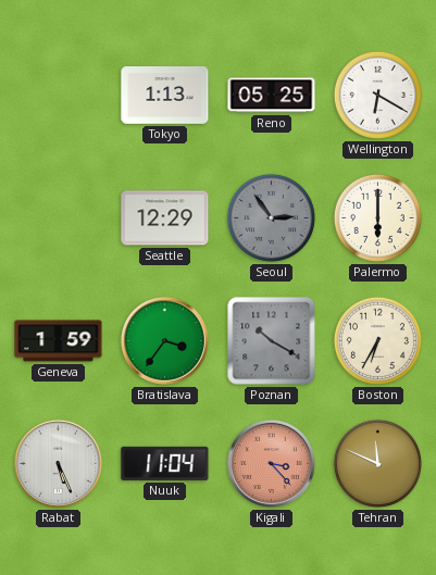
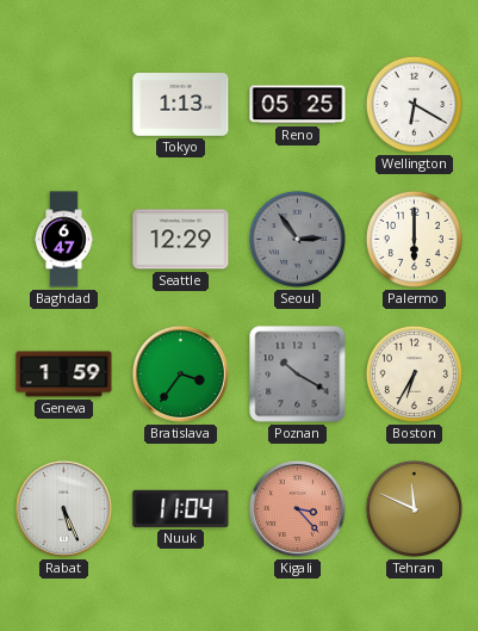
Baghdad: none -> 6:47 (64, 240)
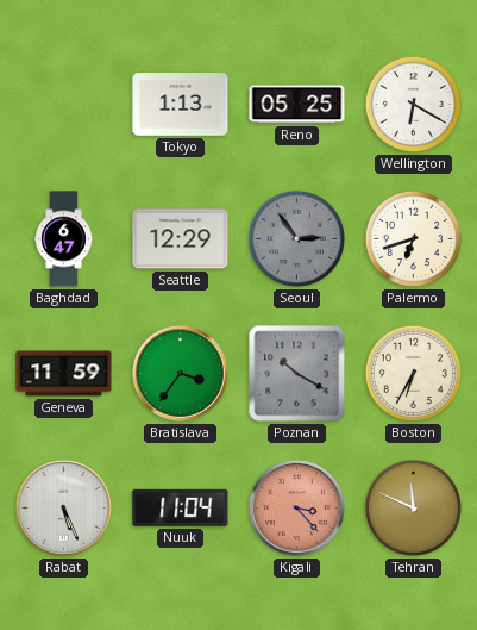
Palermo: 6:00 -> 6:42 (413, 238)
Geneva: 1:59 -> 11:59 (64, 374)
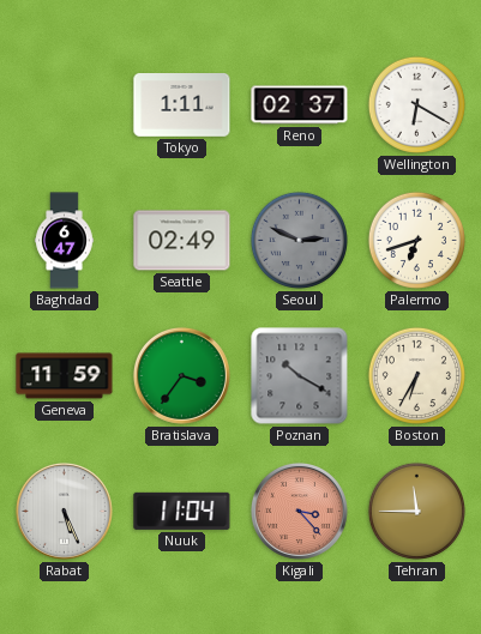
Tokyo: 1:13 -> 1:11 (182, 105)
Reno: 05:25 -> 02:37 (300, 105)
Seattle: 12:29 -> 02:49 (182, 241)
Seoul: 2:54 -> 2:49 (299, 240)
Tehran: 11:49 -> 11:45 (416, 511)
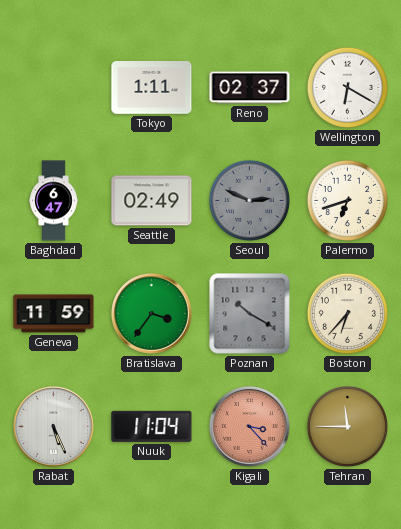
Boston: 6:35 -> 6:37 (347, 313)
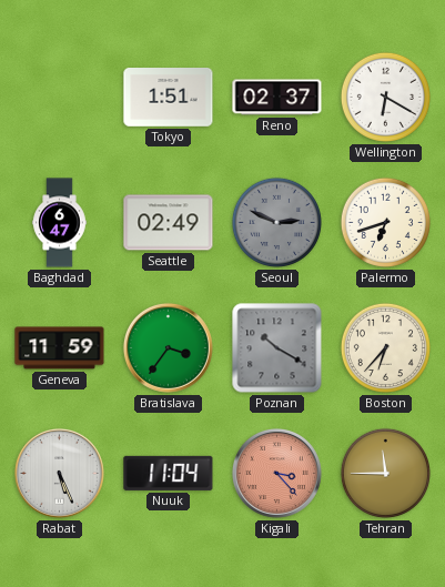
Tokyo: 1:11 -> 1:51 (169, 98)
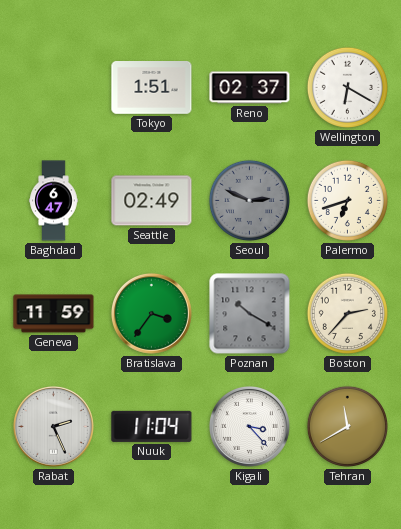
Boston: 6:37 -> 2:37 (347, 313)
Rabat: 5:26 -> 2:26 (53, 426)
Kigali dial: salmon -> white (249, 426)
Tehran: 11:45 -> 11:40 (347, 426)
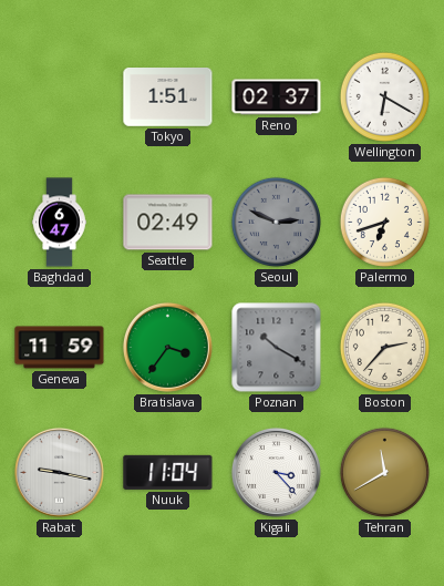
Rabat: 2:26 -> 9:17 (59, 472)
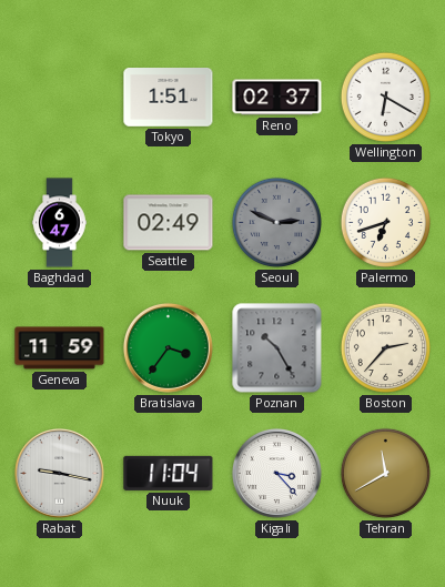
Poznan: 10:20 -> 10:25 (277, 348)
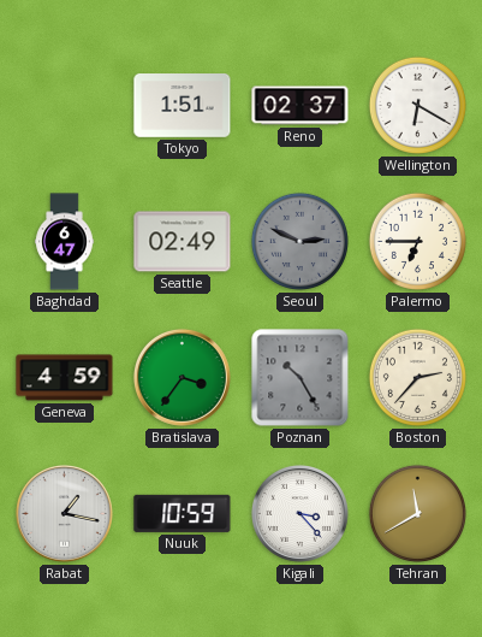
Palermo: 6:42 -> 6:45 (417, 241)
Geneva: 11:59 -> 4:59 (65, 378)
Rabat: 9:17 -> 1:17 (64, 513)
Nuuk: 11:04 -> 10:59 (183, 513)
